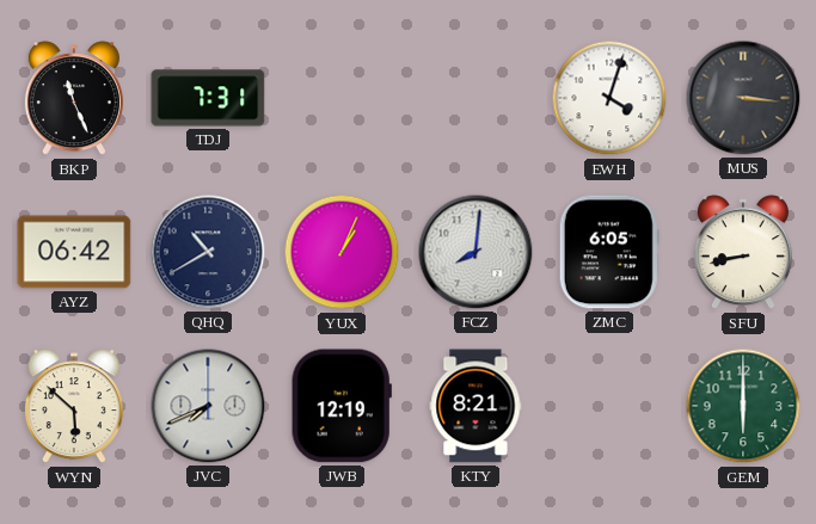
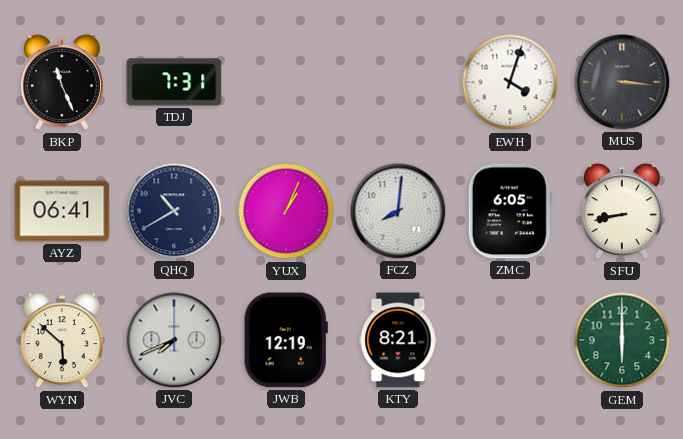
AYZ: 06:42 -> 06:41 (62, 211)
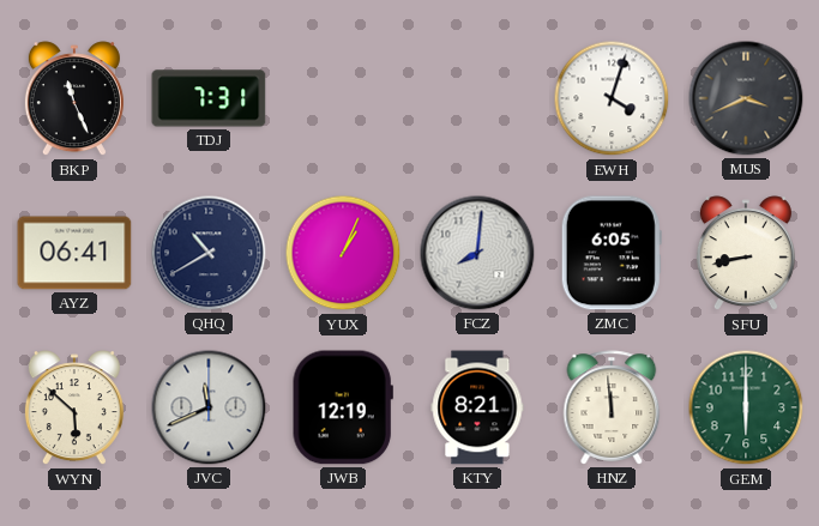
MUS: 3:16 -> 3:41 (746, 98)
JVC: 7:41 -> 11:41 (209, 407)
HNZ: none -> 11:59 (612, 407)
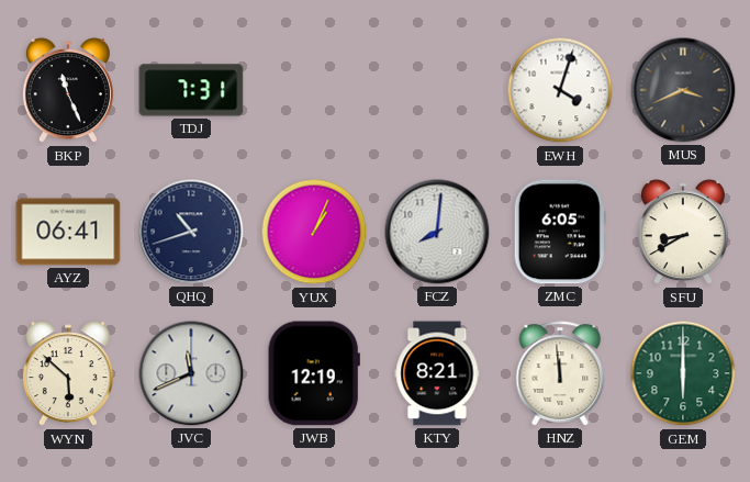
QHQ: 10:40 -> 10:42 (191, 232)
SFU: 8:43 -> 8:40 (683, 233)
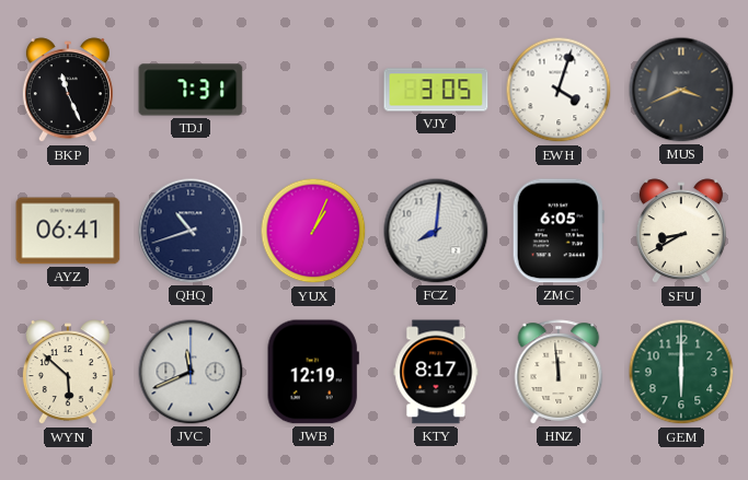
VJY: none -> 3:05 (436, 90)
KTY: 8:21 -> 8:17 (436, 372)
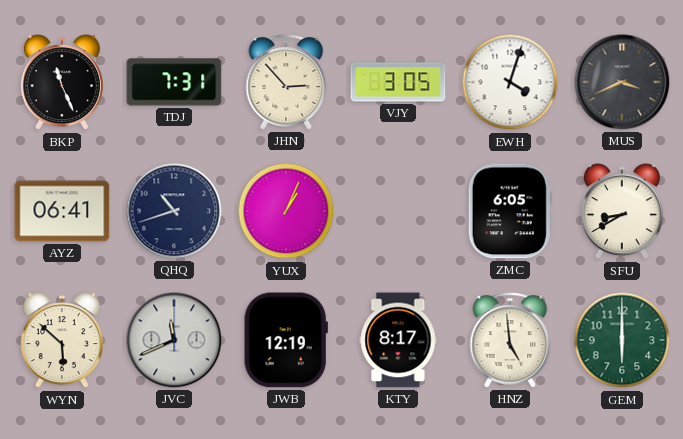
JHN: none -> 2:53 (286, 82)
FCZ: 8:01 -> none (436, 231)
HNZ: 11:59 -> 4:59 (510, 340)
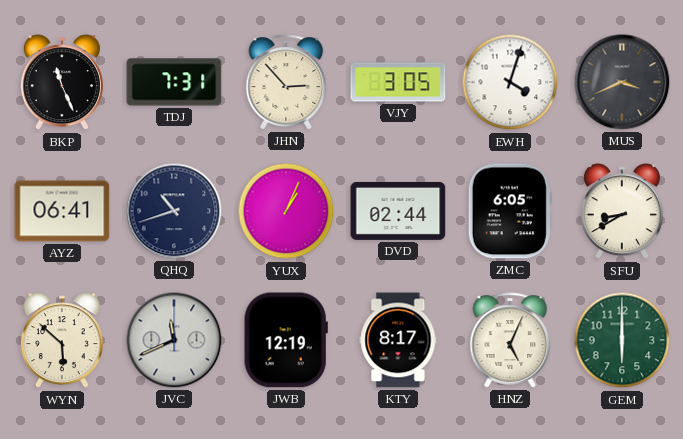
DVD: none -> 02:44 (398, 211)
HNZ: 4:59 -> 5:04 (510, 340)
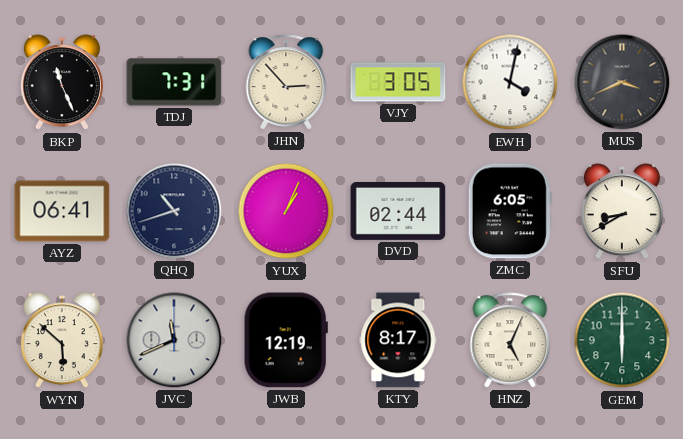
EWH: 4:03 -> 4:02 (510, 82)
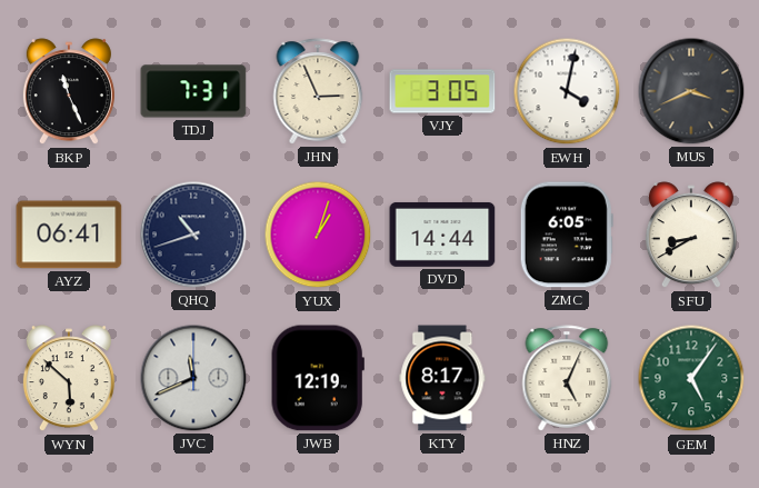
JHN: 2:53 -> 2:56 (318, 91)
YUX: 1:04 -> 1:03 (318, 235)
DVD: 02:44 -> 14:44 (442, 235)
GEM: 6:00 -> 5:06 (691, 378)
